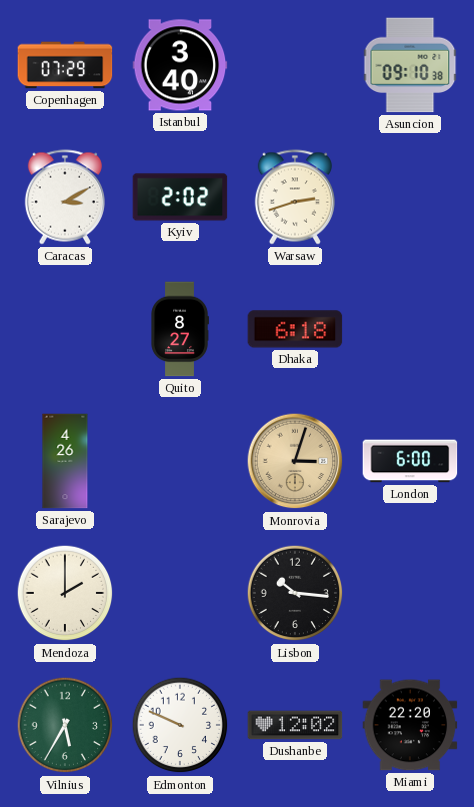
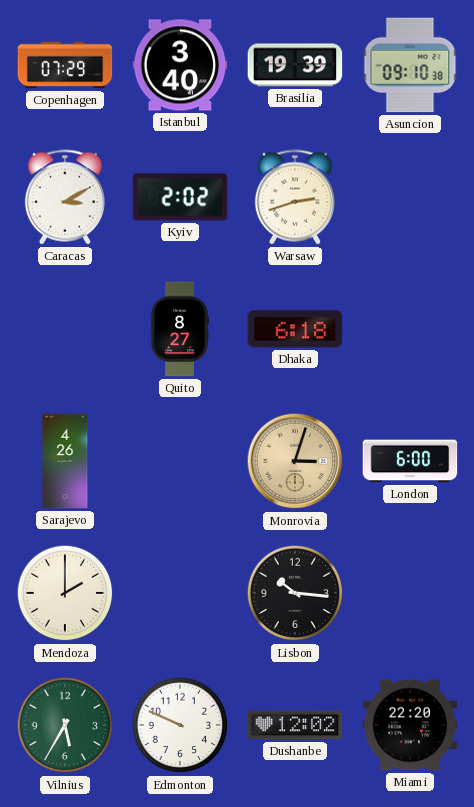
Brasilia: none -> 19:39 (295, 65)
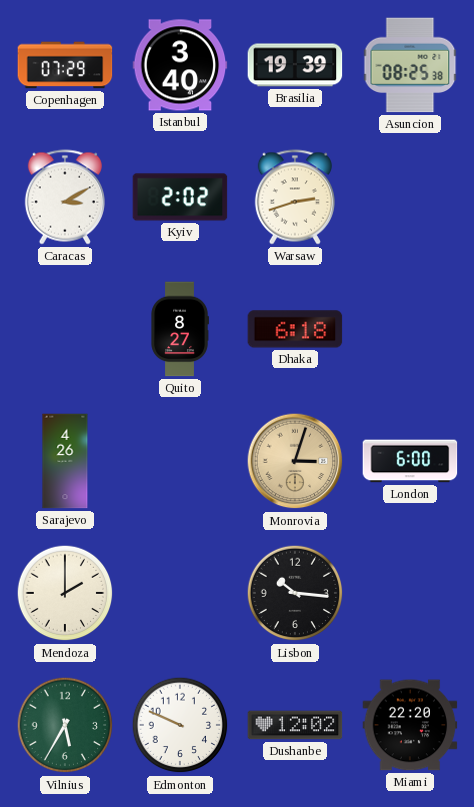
Asuncion: 09:10 -> 08:25 (410, 65)
